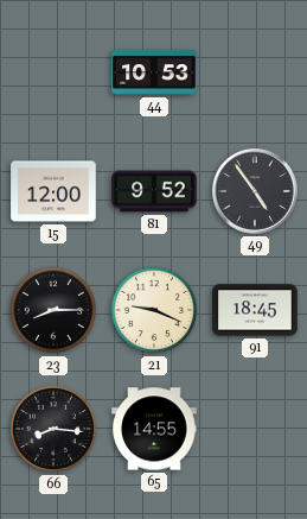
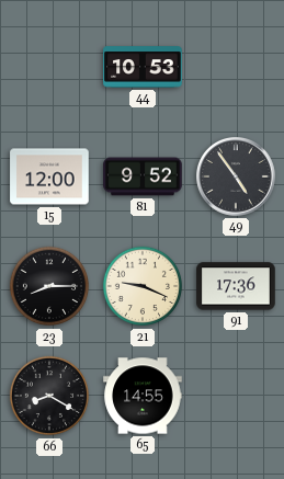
91: 18:45 -> 17:36 (236, 286)
66: 8:16 -> 8:20 (49, 396)
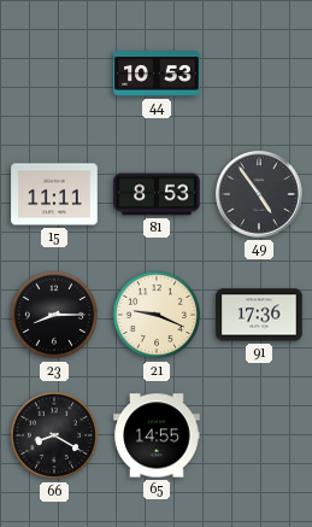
15: 12:00 -> 11:11 (54, 194)
81: 9:52 -> 8:53 (157, 194)
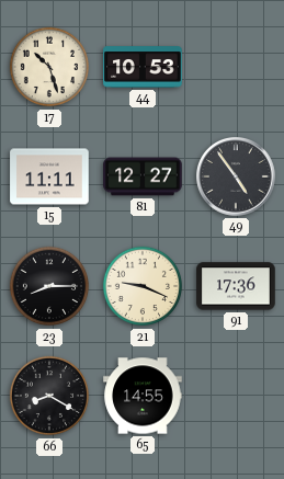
17: none -> 10:27 (49, 67)
81: 8:53 -> 12:27 (143, 176)
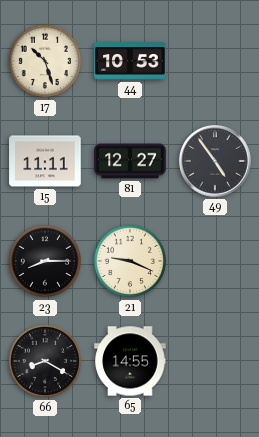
91: 17:36 -> none (236, 286)
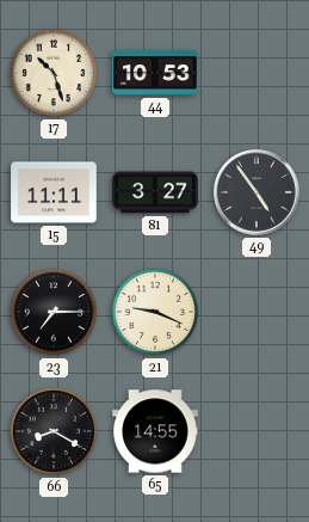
81: 12:27 -> 3:27 (155, 192)
23: 8:15 -> 7:15 (54, 312)
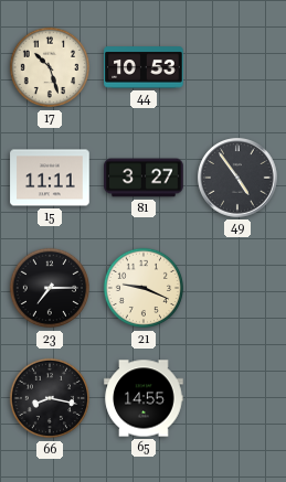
66: 8:20 -> 8:17 (50, 398)
